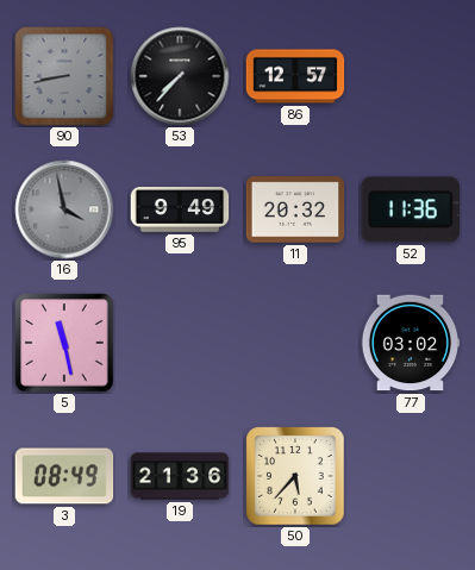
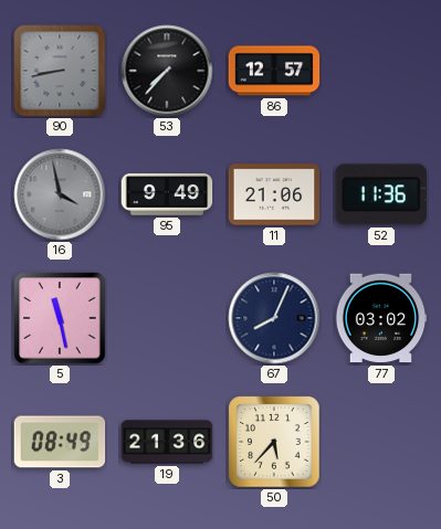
11: 20:32 -> 21:06 (274, 194)
67: none -> 8:04 (274, 318)
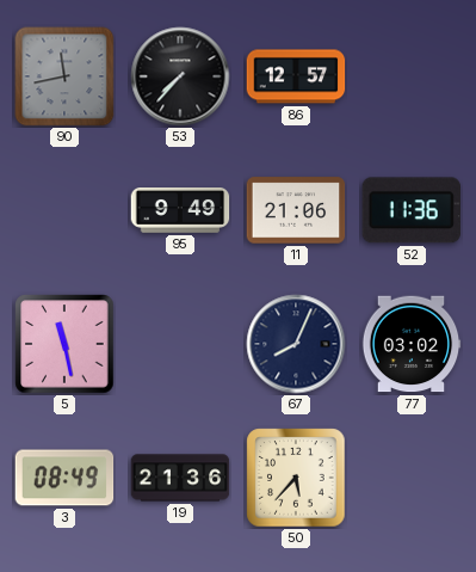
90: 8:43 -> 11:43 (64, 76)
16: 3:58 -> none (60, 194)
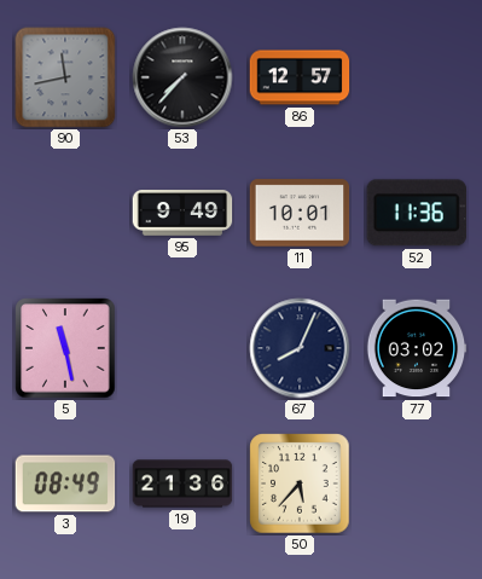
11: 21:06 -> 10:01 (300, 213)
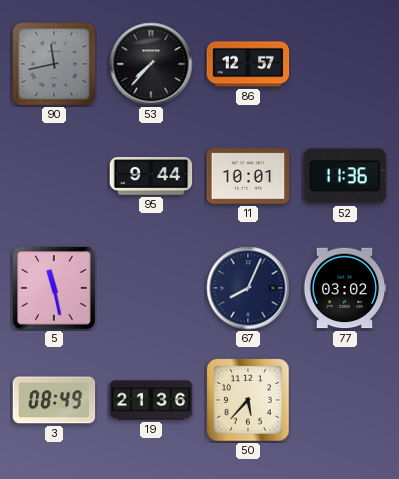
95: 9:49 -> 9:44 (151, 177)
